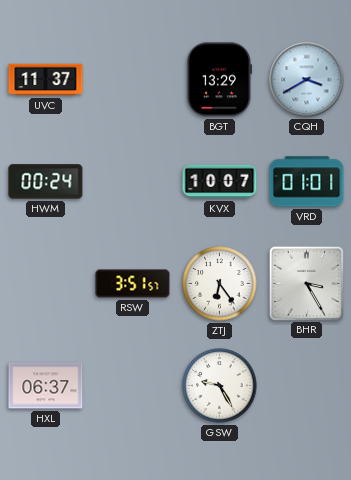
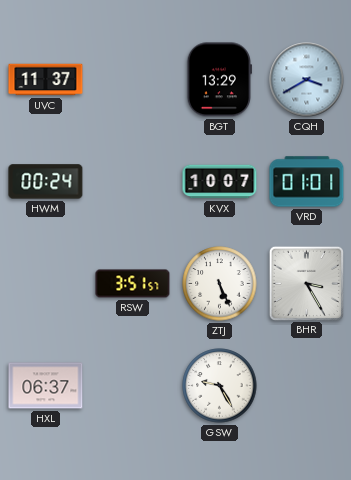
ZTJ: 6:24 -> 5:26 (220, 284)
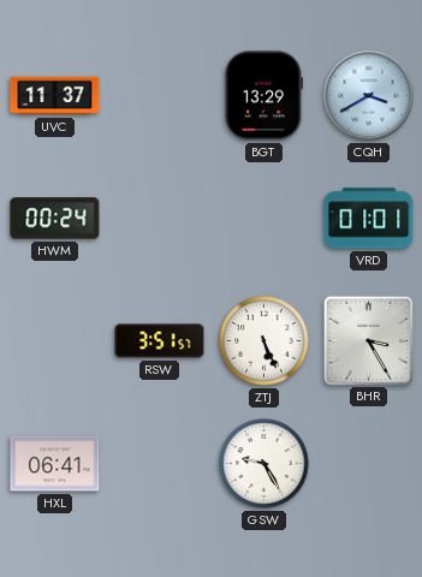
KVX: 10:07 -> none (220, 182)
HXL: 06:37 -> 06:41 (55, 464)
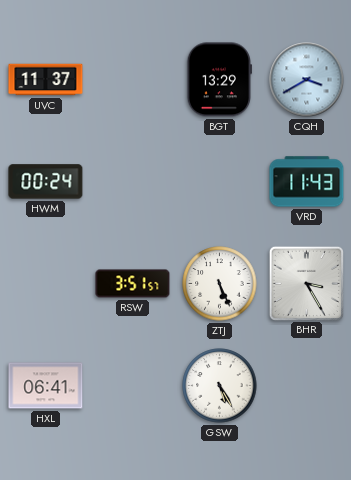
VRD: 01:01 -> 11:43 (307, 182)
GSW: 9:25 -> 5:25 (220, 386)
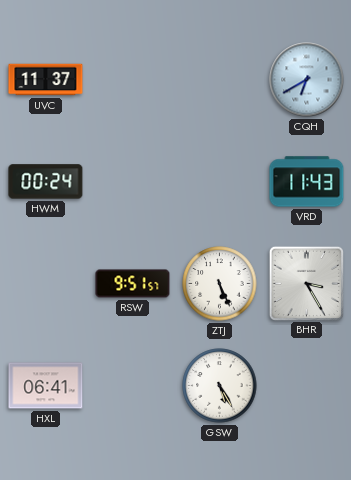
BGT: 13:29 -> none (220, 80)
CQH: 3:40 -> 6:40 (307, 80)
RSW: 3:51 -> 9:51 (133, 284)
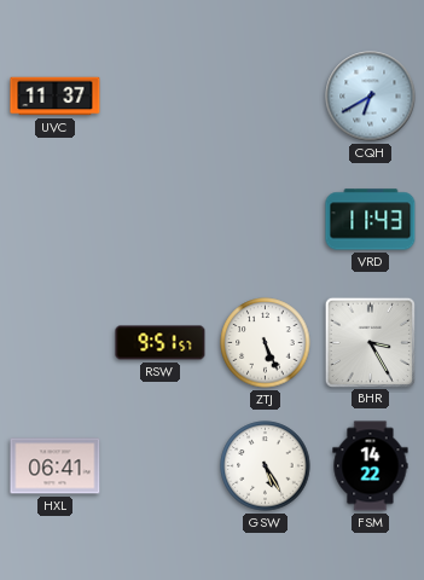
HWM: 00:24 -> none (46, 182)
FSM: none -> 14:22 (371, 466)
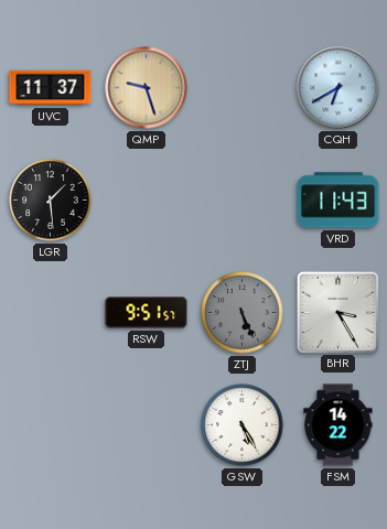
QMP: none -> 9:27 (147, 88)
LGR: none -> 1:29 (51, 201)
ZTJ dial: white -> grey (243, 313)
HXL: 06:41 -> none (56, 466)
